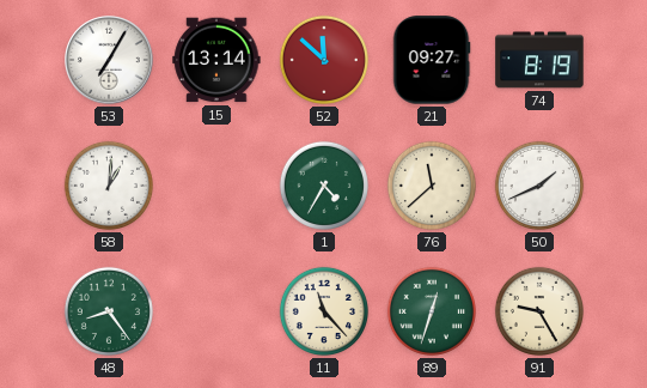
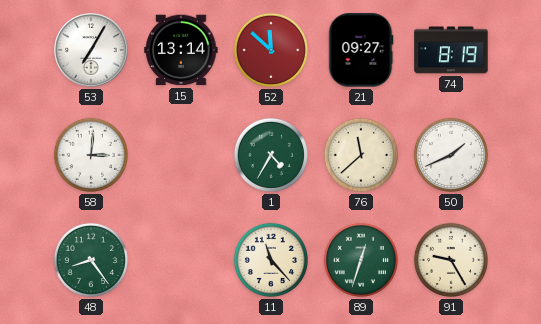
58: 1:01 -> 3:01 (91, 155)
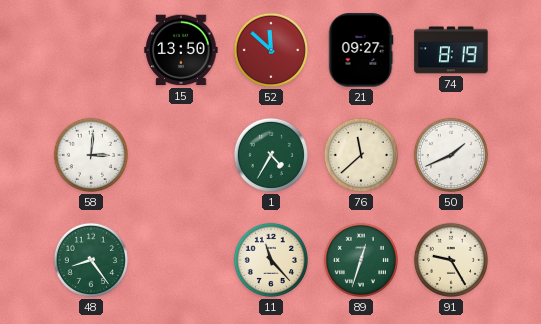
53: 7:05 -> none (91, 50)
15: 13:14 -> 13:50 (181, 50)
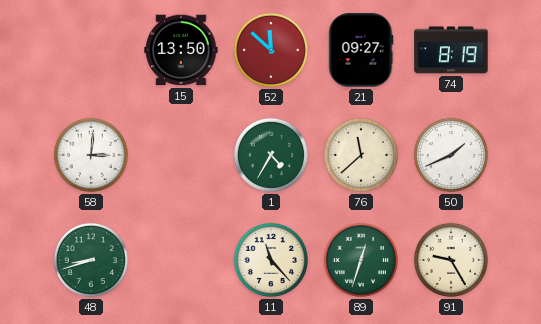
48: 8:24 -> 8:42 (91, 260)
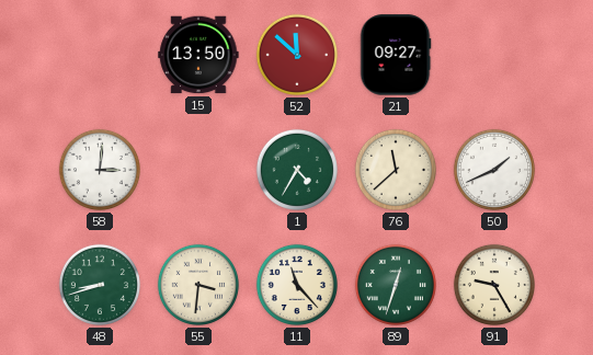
74: 8:19 -> none (451, 50)
55: none -> 3:31 (198, 285)
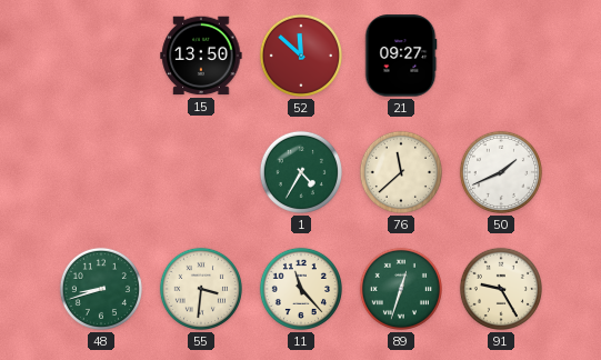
58: 3:01 -> none (100, 170)
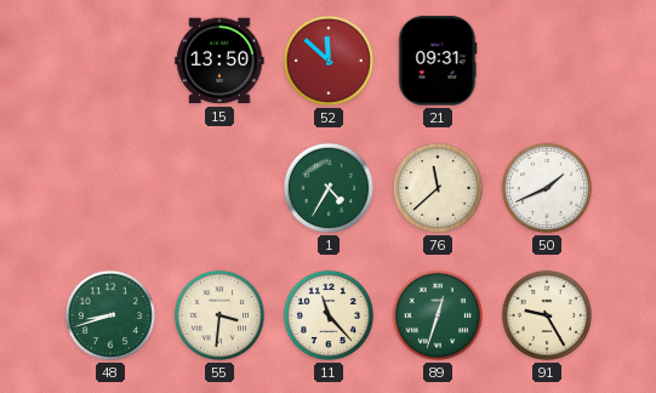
21: 09:27 -> 09:31 (438, 61)
